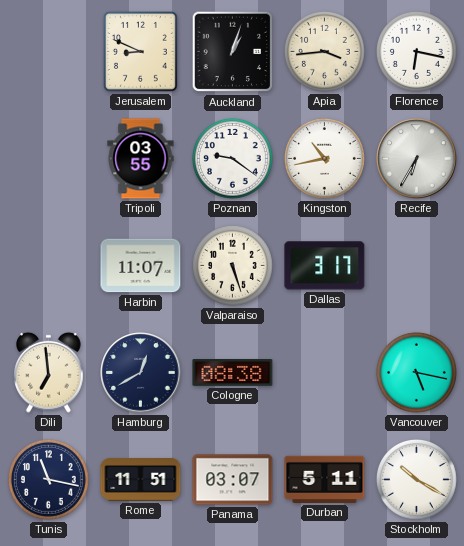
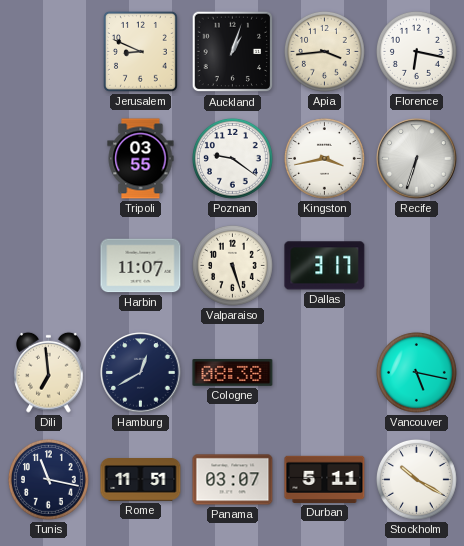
Kingston: 10:43 -> 3:43 (324, 158)
Recife: 6:35 -> 6:33 (417, 159)
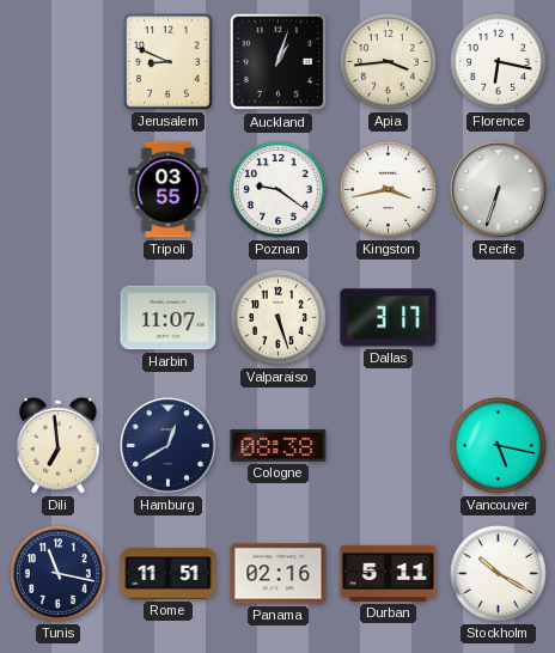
Panama: 03:07 -> 02:16 (279, 574)
